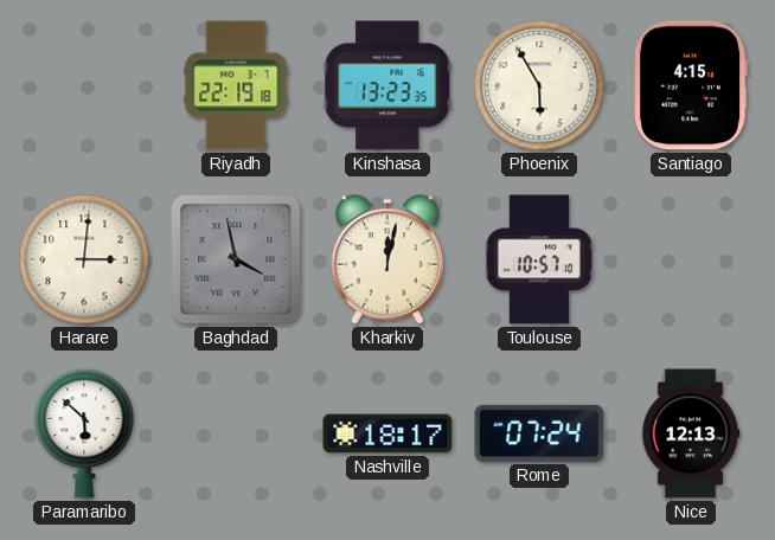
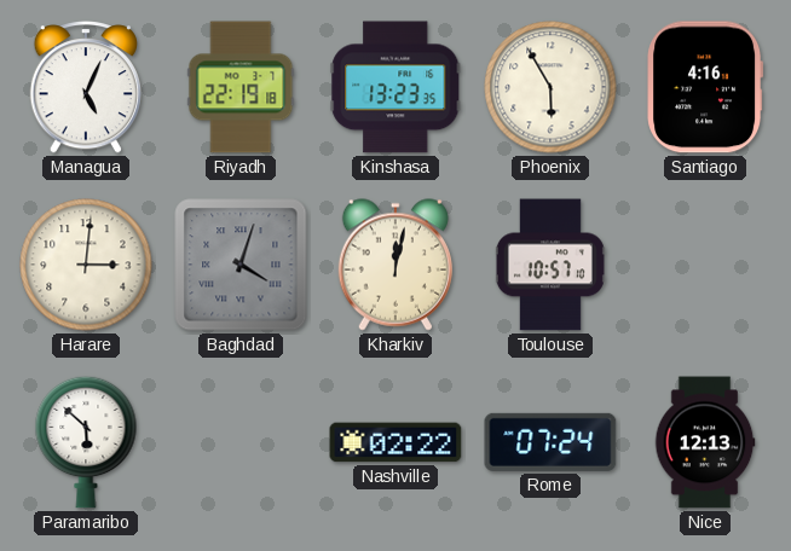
Managua: none -> 5:04 (85, 88)
Santiago: 4:15 -> 4:16 (705, 87)
Baghdad: 3:58 -> 4:03 (241, 265)
Nashville: 18:17 -> 02:22 (395, 442)
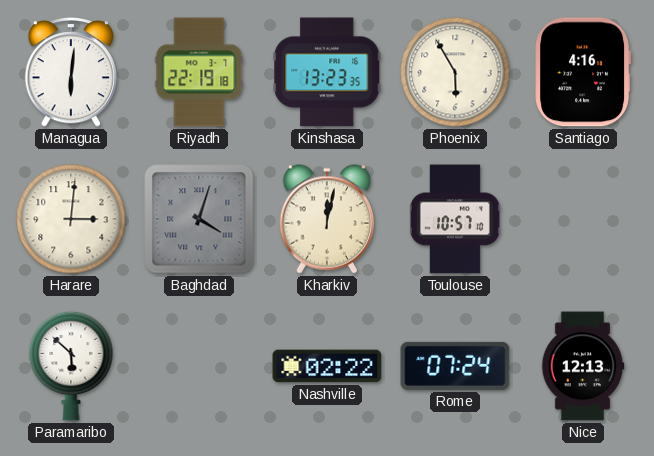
Managua: 5:04 -> 6:01 (70, 73)
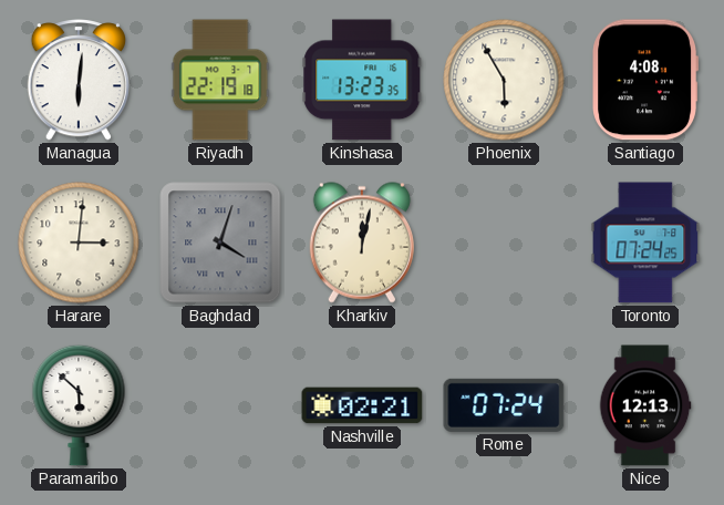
Santiago: 4:16 -> 4:08 (645, 80)
Toulouse: 10:57 -> none (455, 219)
Toronto: none -> 07:24 (645, 243)
Nashville: 02:22 -> 02:21 (362, 405)
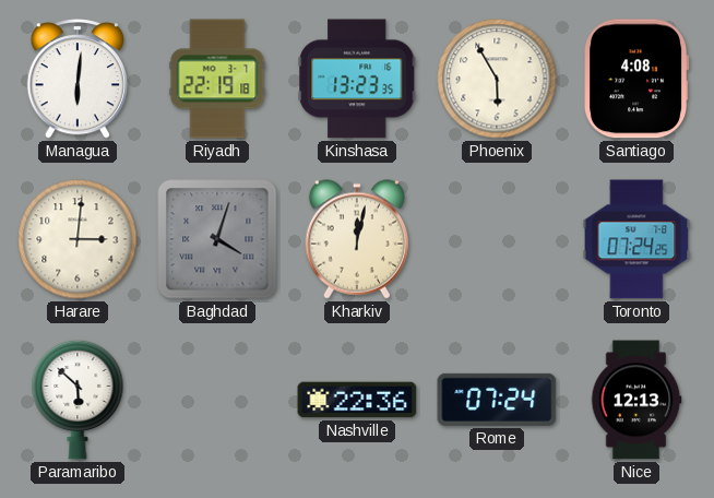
Nashville: 02:21 -> 22:36 (357, 400)
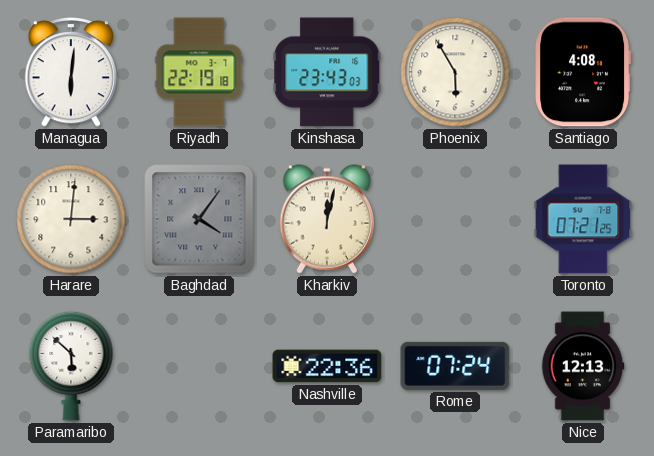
Kinshasa: 13:23 -> 23:43 (327, 72)
Baghdad: 4:03 -> 4:06 (199, 219)
Toronto: 07:24 -> 07:21 (583, 219)
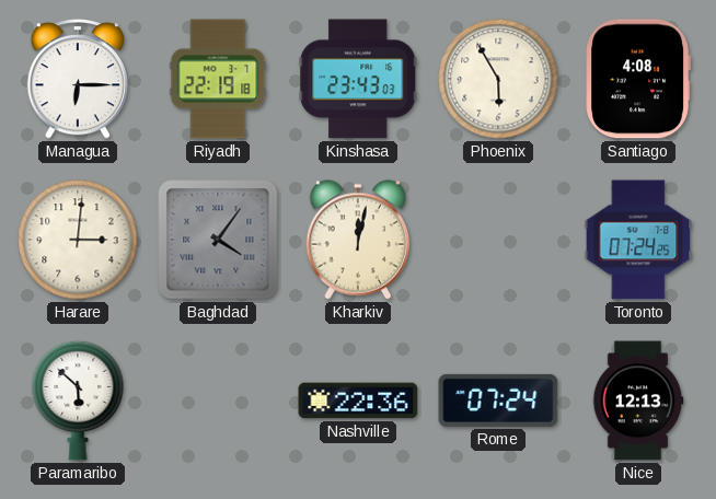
Managua: 6:01 -> 6:15 (77, 80)
Toronto: 07:21 -> 07:24 (638, 240)
